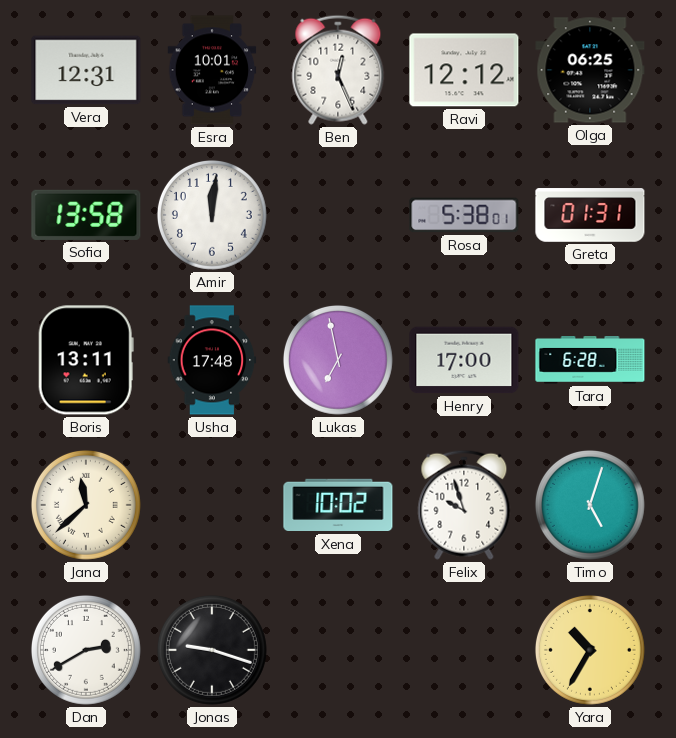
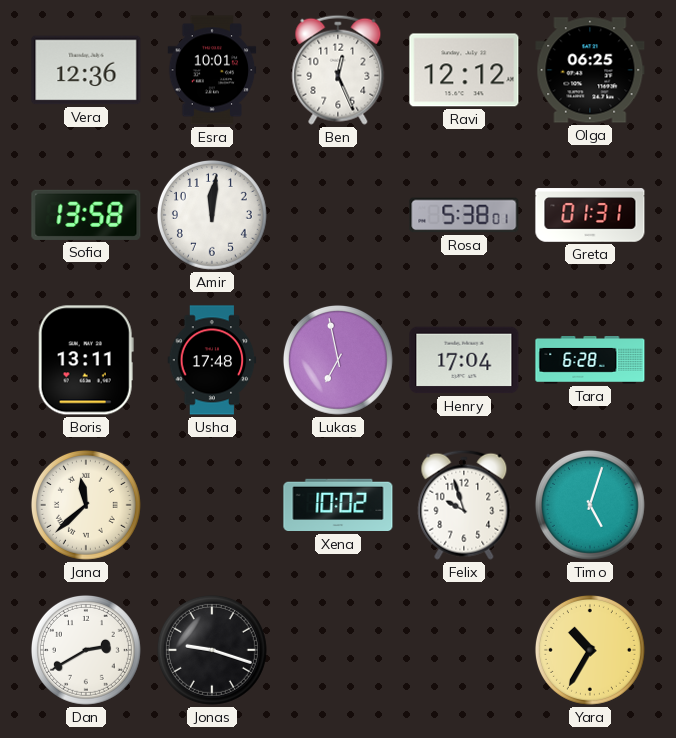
Vera: 12:31 -> 12:36 (86, 70)
Henry: 17:00 -> 17:04 (464, 360)
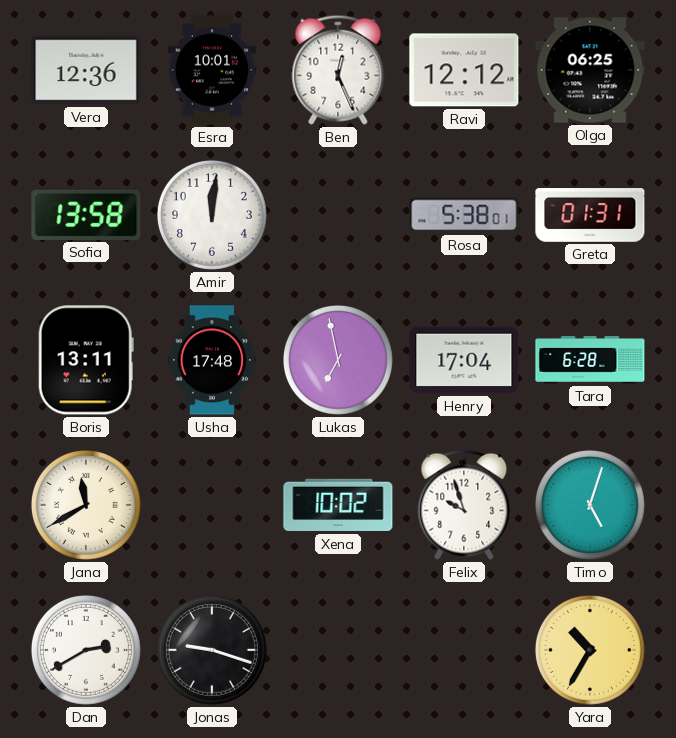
Jana: 11:38 -> 11:40 (86, 505)
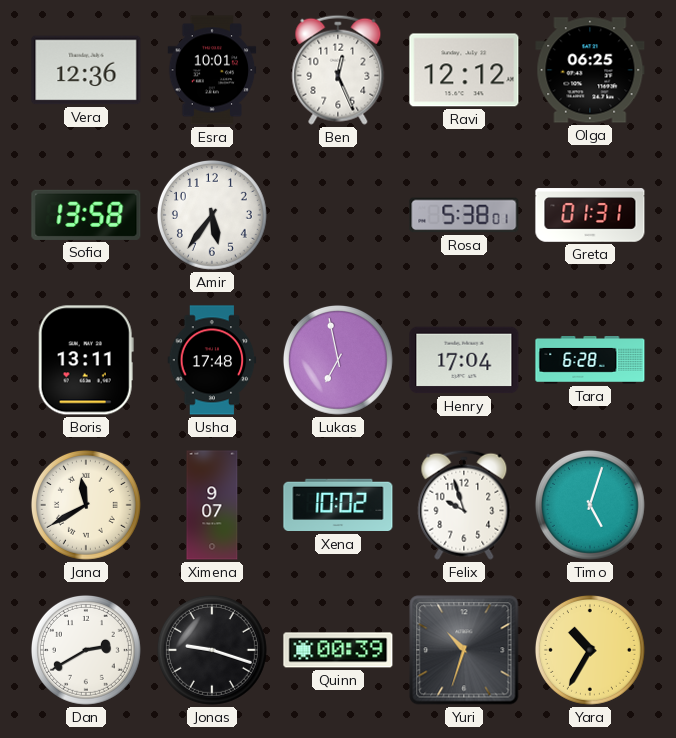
Amir: 12:01 -> 5:36 (212, 215)
Ximena: none -> 9:07 (212, 505)
Quinn: none -> 00:39 (338, 650)
Yuri: none -> 10:33 (464, 650)
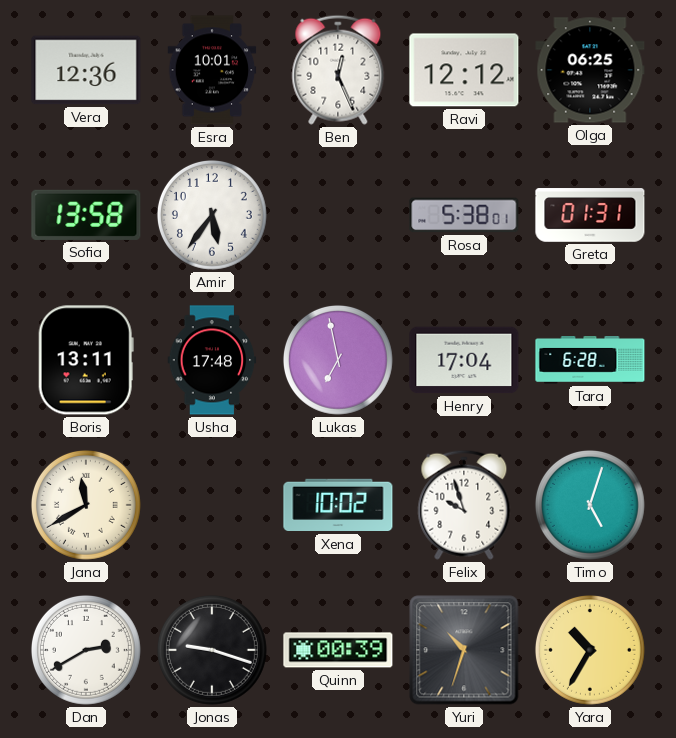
Ximena: 9:07 -> none (212, 505)
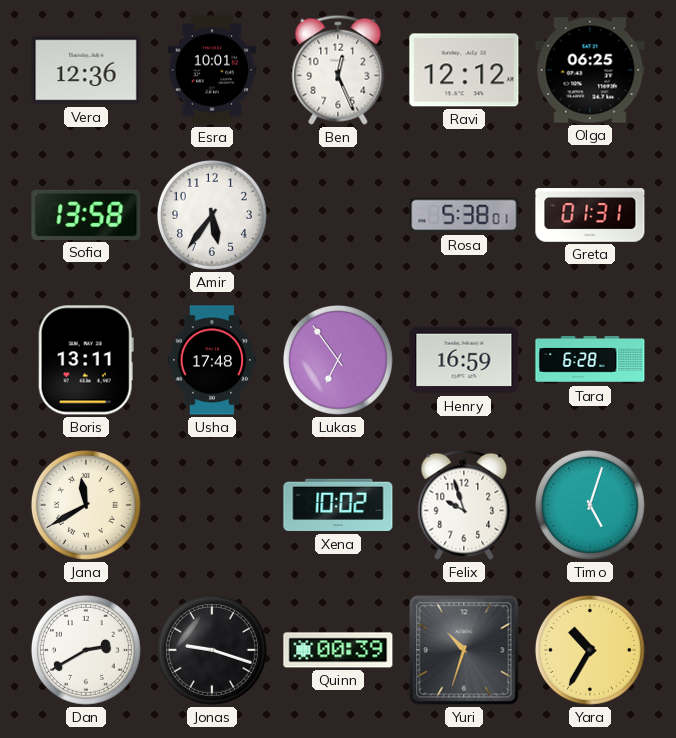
Lukas: 6:58 -> 6:54 (338, 360)
Henry: 17:04 -> 16:59 (464, 360)
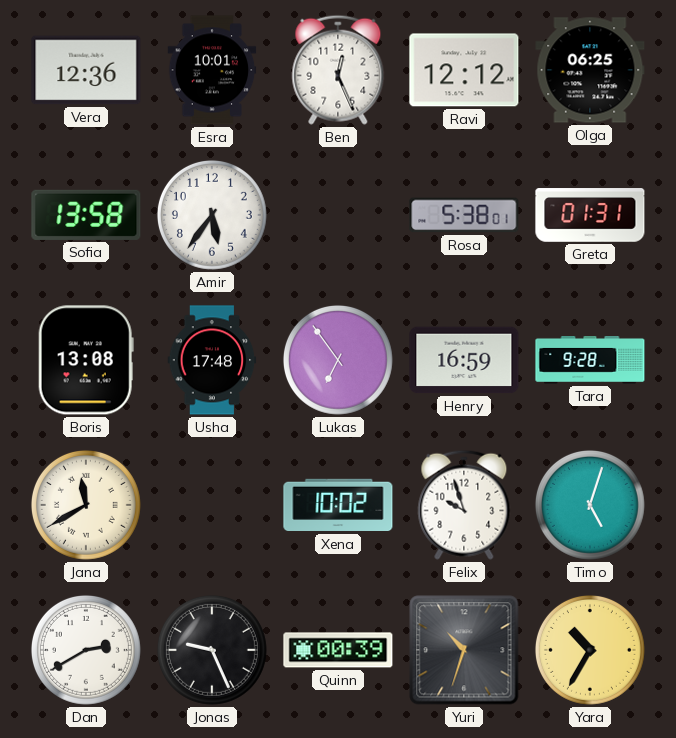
Boris: 13:11 -> 13:08 (86, 360)
Tara: 6:28 -> 9:28 (590, 361)
Jonas: 9:18 -> 9:26 (212, 650)
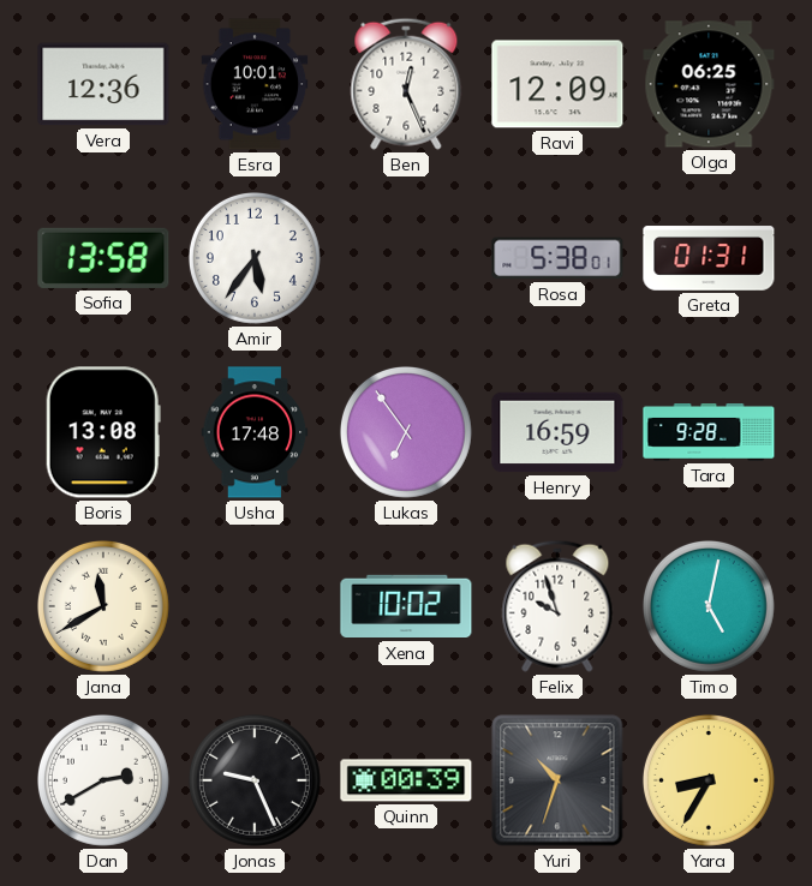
Ravi: 12:12 -> 12:09 (557, 84)
Timo: 5:03 -> 5:02 (709, 606)
Yara: 10:35 -> 8:35 (709, 780)
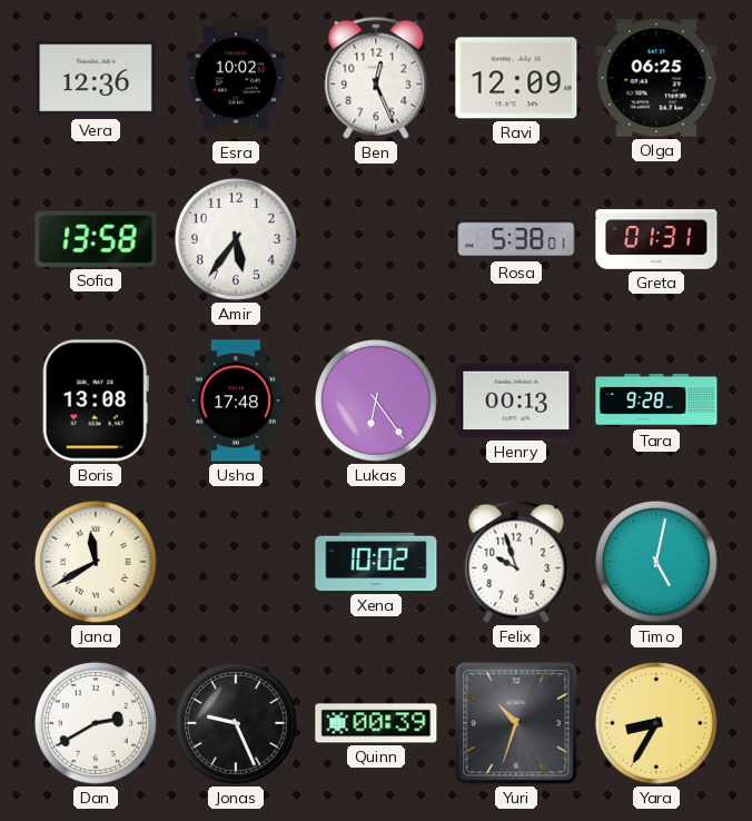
Esra: 10:01 -> 10:02 (236, 78)
Lukas: 6:54 -> 6:24 (376, 400)
Henry: 16:59 -> 00:13 (516, 400)
